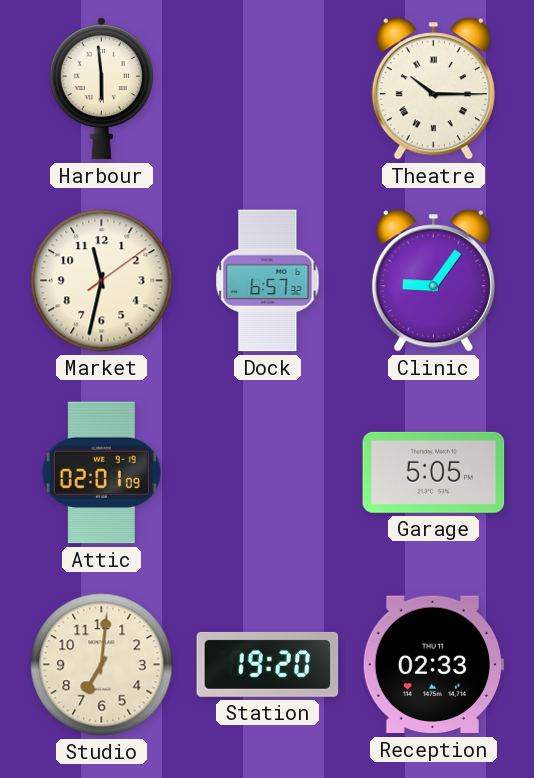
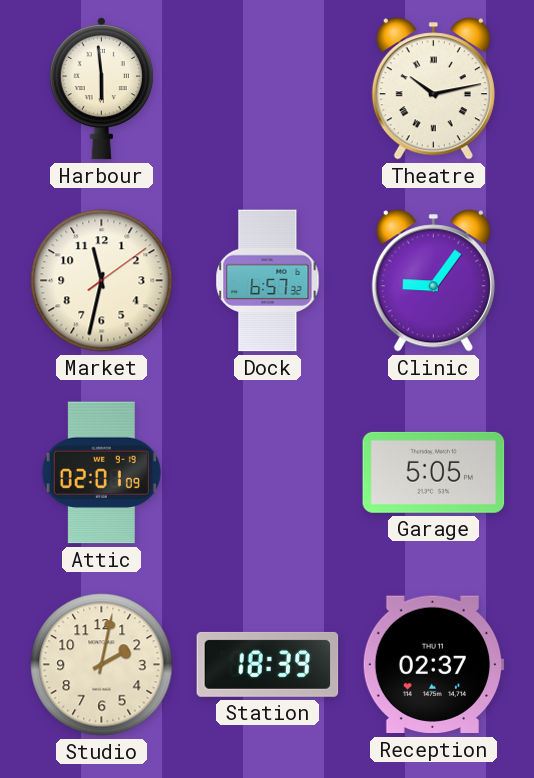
Theatre: 10:15 -> 10:13 (433, 89)
Studio: 7:01 -> 2:02 (102, 665)
Station: 19:20 -> 18:39 (268, 664)
Reception: 02:33 -> 02:37 (433, 665)
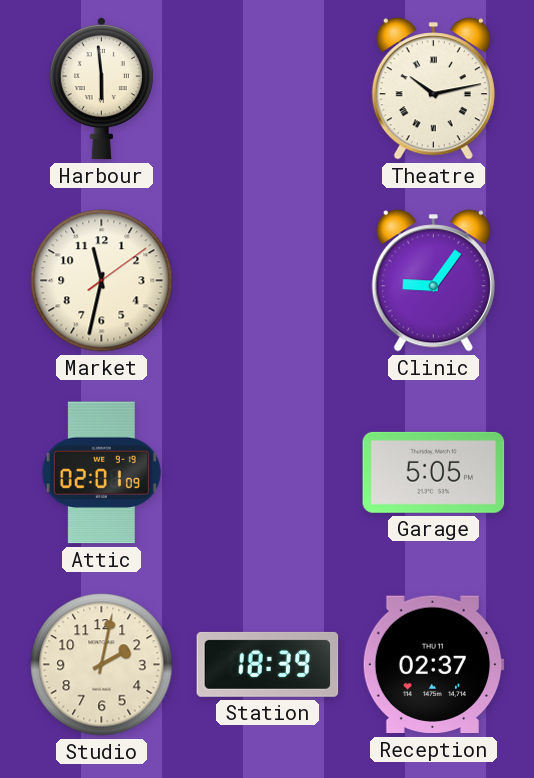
Dock: 6:57 -> none (268, 281)
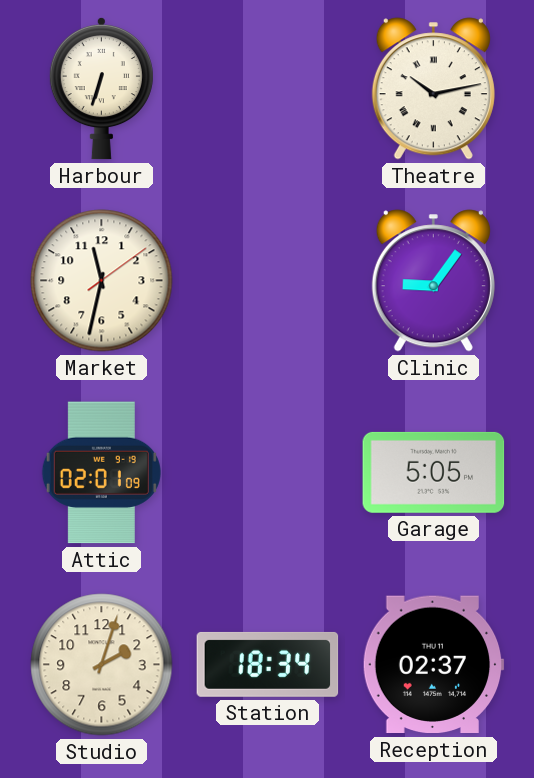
Harbour: 5:59 -> 6:33 (101, 88)
Studio: 2:02 -> 2:03 (102, 665)
Station: 18:39 -> 18:34 (268, 664)
